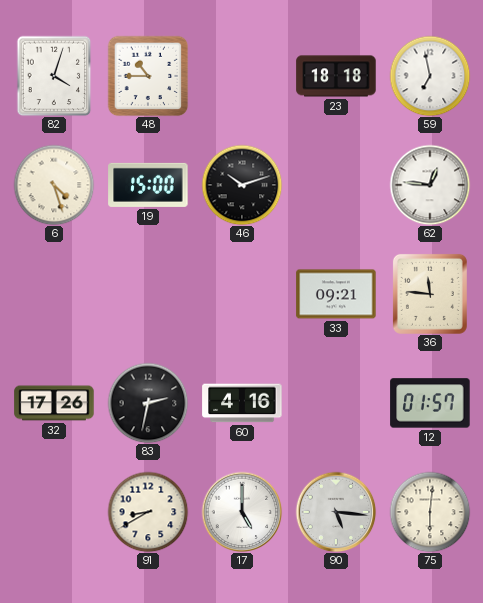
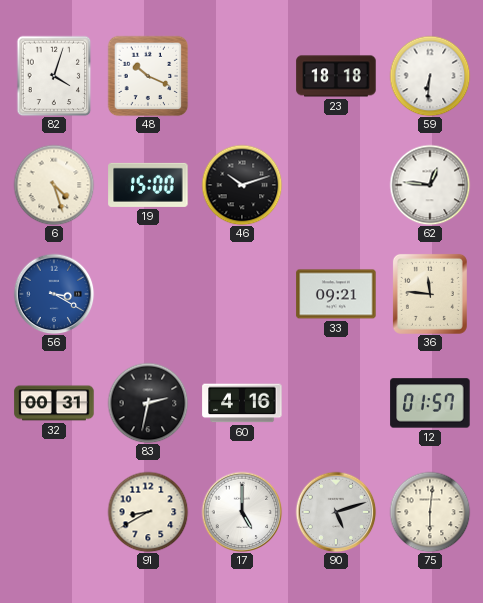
48: 10:45 -> 10:19 (148, 76)
59: 6:58 -> 6:31 (430, 76)
56: none -> 3:20 (54, 294)
32: 17:26 -> 00:31 (54, 403)
90: 5:16 -> 5:12 (336, 512)
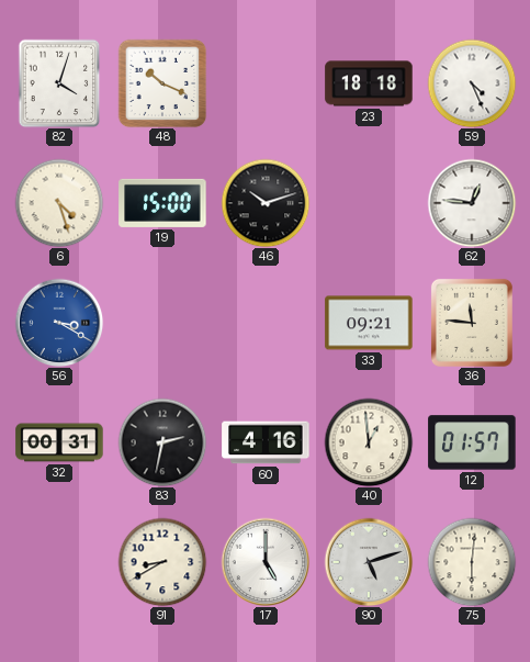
59: 6:31 -> 4:26 (472, 83)
40: none -> 12:59 (369, 442)
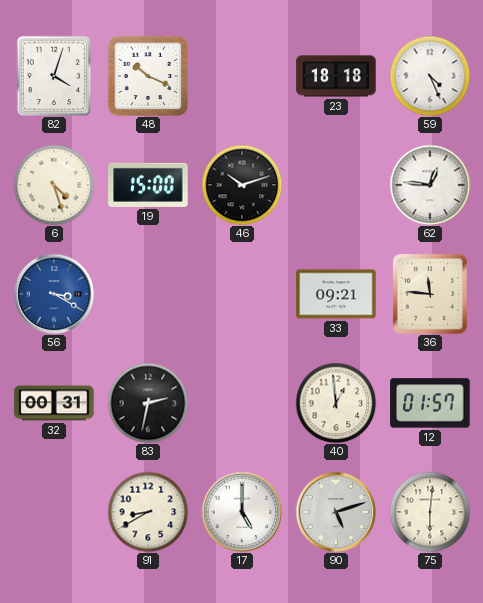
60: 4:16 -> none (266, 442)
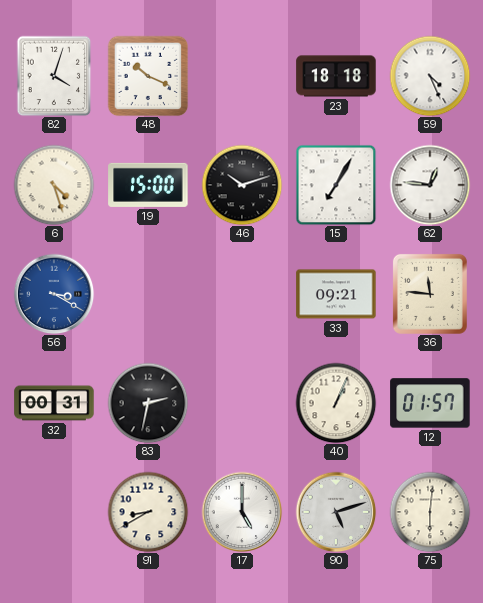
15: none -> 7:05 (336, 185)
40: 12:59 -> 1:04 (336, 403)
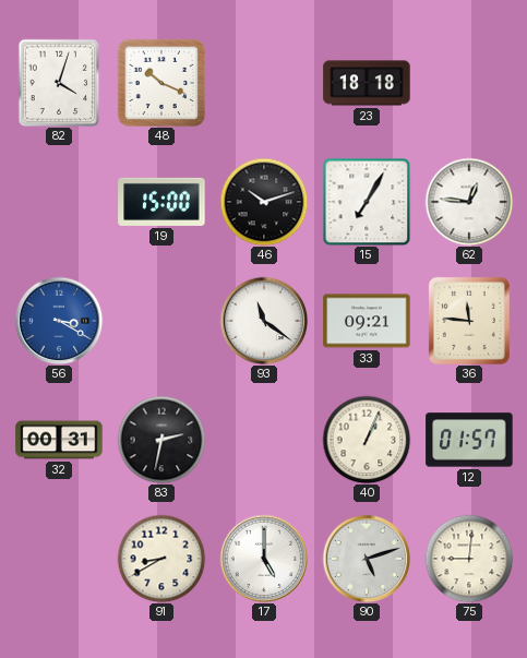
59: 4:26 -> none (430, 76)
6: 4:27 -> none (54, 185)
93: none -> 11:21 (264, 321)
75: 6:01 -> 9:01 (469, 559)
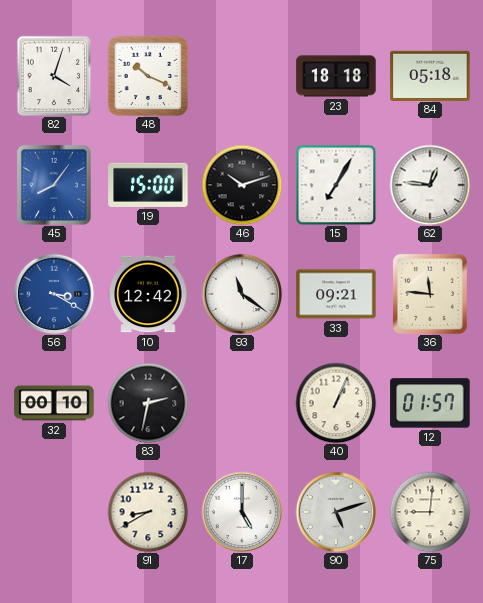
84: none -> 05:18 (430, 75)
45: none -> 8:06 (54, 185)
10: none -> 12:42 (148, 294)
32: 00:31 -> 00:10 (54, 403)
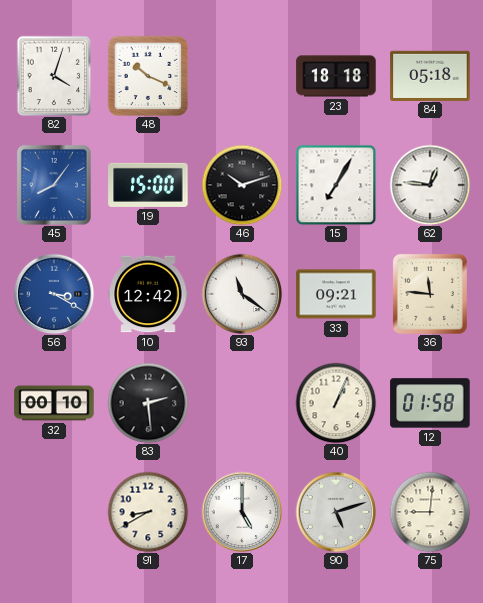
83: 2:32 -> 2:29 (148, 403)
12: 01:57 -> 01:58 (430, 403)
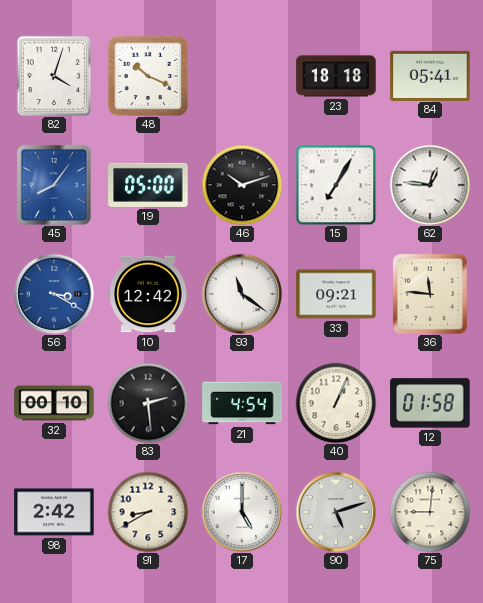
84: 05:18 -> 05:41 (430, 75)
19: 15:00 -> 05:00 (148, 185)
21: none -> 4:54 (242, 403)
98: none -> 2:42 (54, 512)
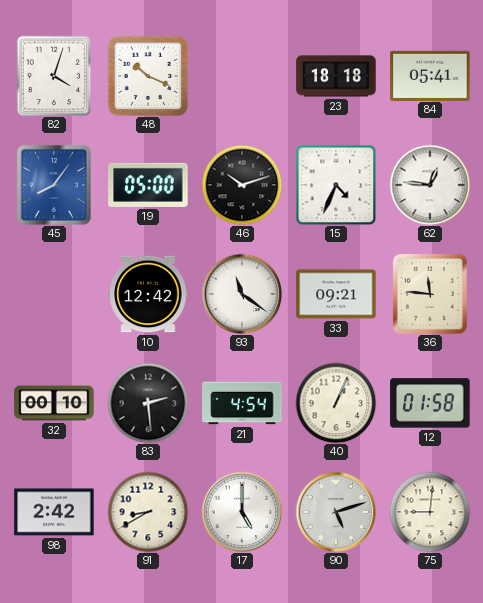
15: 7:05 -> 4:34 (336, 185)
56: 3:20 -> none (54, 294)
